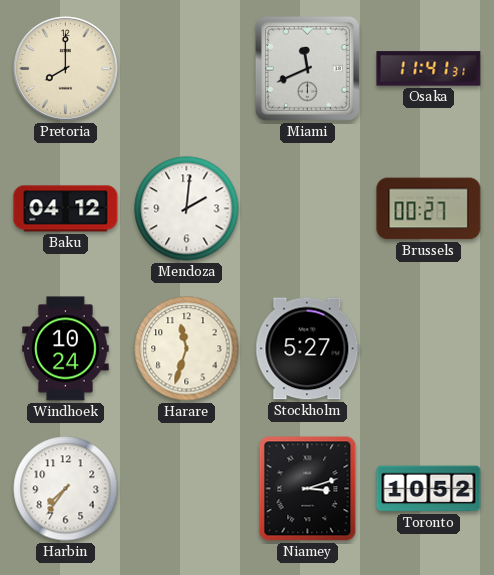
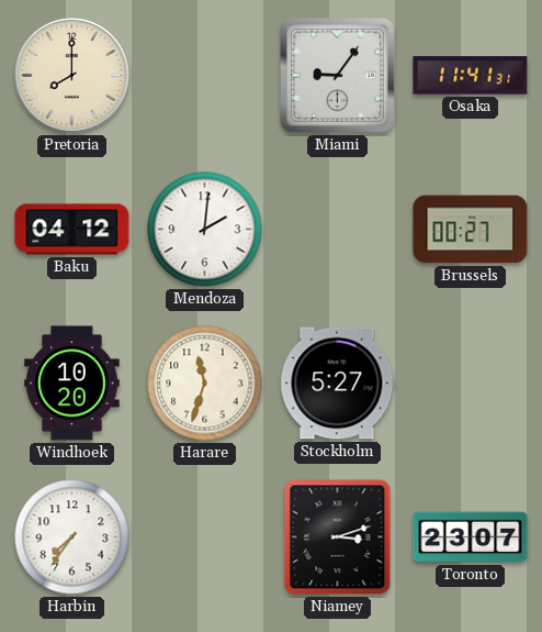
Miami: 11:41 -> 9:06 (337, 75)
Windhoek: 10:24 -> 10:20 (72, 384)
Toronto: 10:52 -> 23:07 (471, 537)
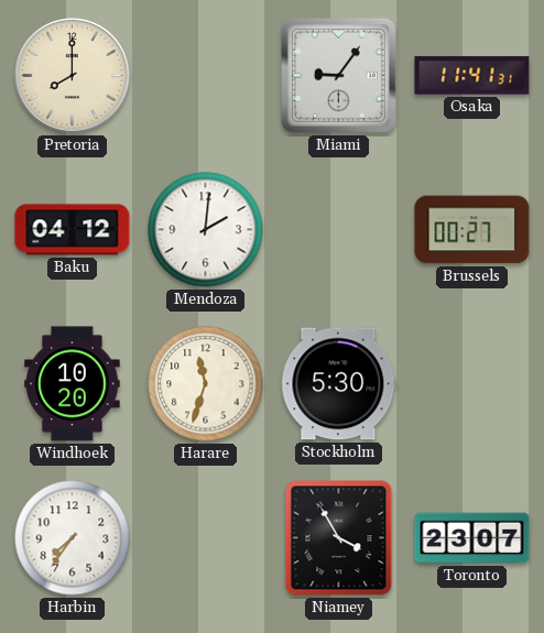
Stockholm: 5:27 -> 5:30 (339, 384)
Niamey: 3:12 -> 3:55 (339, 538)
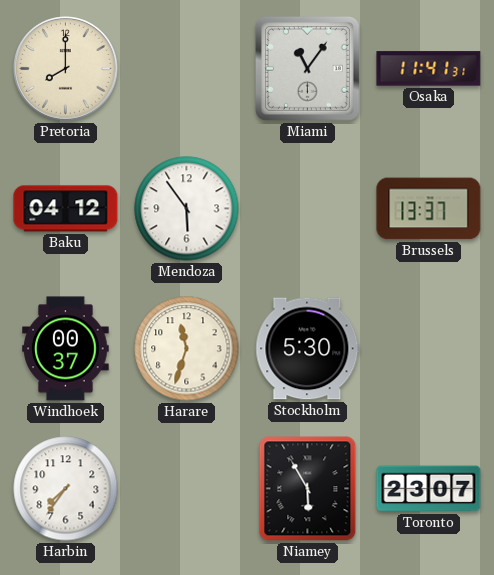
Miami: 9:06 -> 11:06 (307, 68)
Mendoza: 2:01 -> 5:54 (187, 209)
Brussels: 00:27 -> 13:37 (429, 209)
Windhoek: 10:20 -> 00:37 (66, 349)
Niamey: 3:55 -> 5:55 (308, 489)
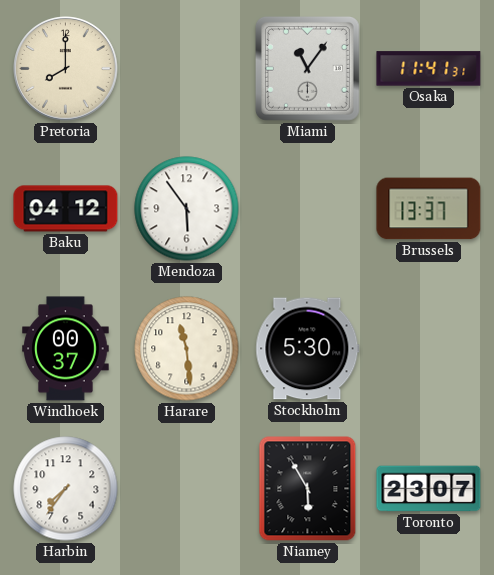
Harare: 11:33 -> 11:29 (187, 349)
